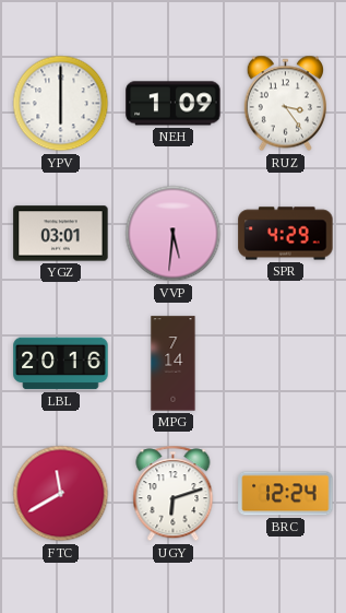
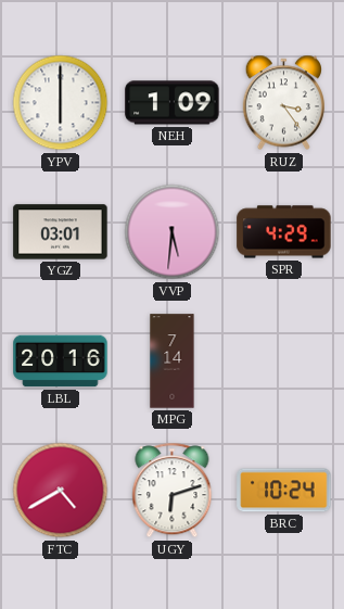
FTC: 11:40 -> 4:40 (61, 491)
BRC: 12:24 -> 10:24 (284, 491)
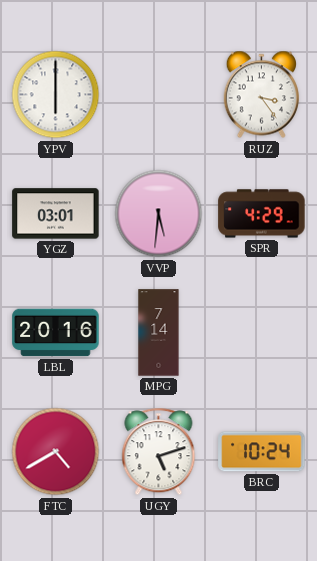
NEH: 1:09 -> none (173, 103)
UGY: 6:12 -> 5:12 (159, 452)
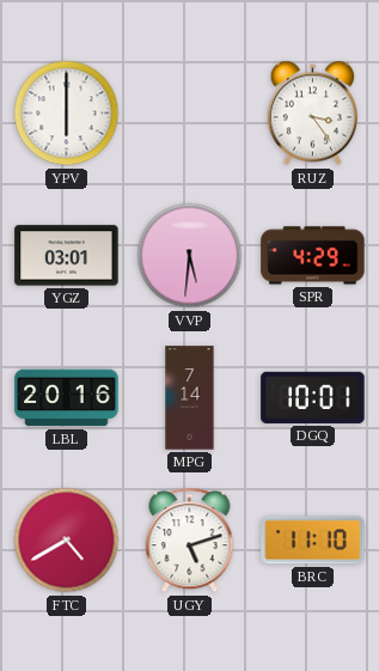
DGQ: none -> 10:01 (313, 397)
BRC: 10:24 -> 11:10 (313, 541)
